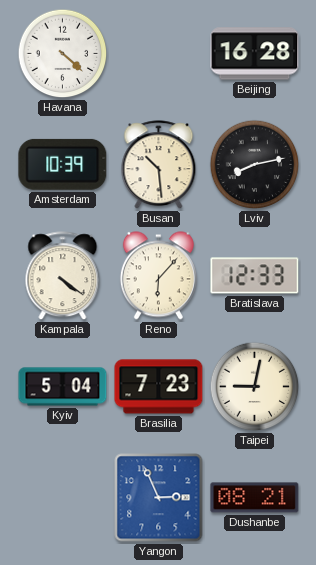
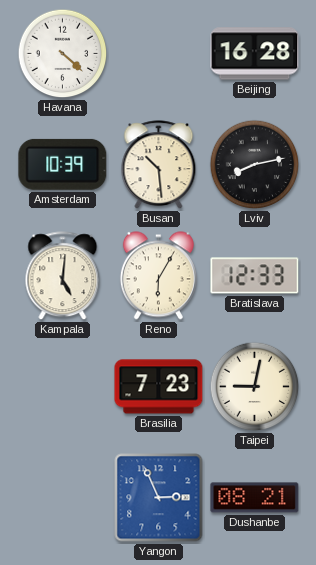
Kampala: 4:21 -> 5:01 (63, 276)
Reno: 6:07 -> 6:05 (158, 276)
Kyiv: 5:04 -> none (63, 387)
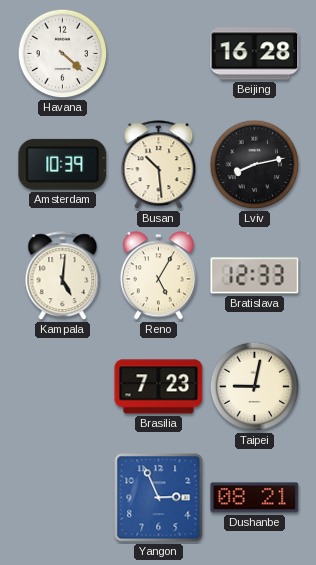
Reno: 6:05 -> 5:05 (158, 276)
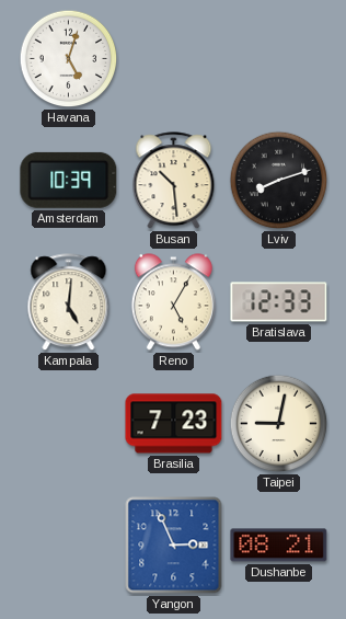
Havana: 4:22 -> 5:03 (69, 59)
Beijing: 16:28 -> none (255, 54)
Lviv: 8:13 -> 8:12 (279, 181)
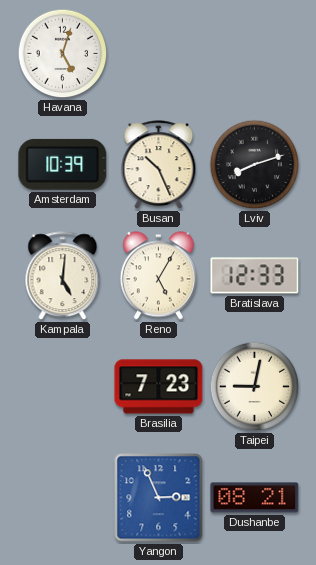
Busan: 10:29 -> 10:26 (159, 165)
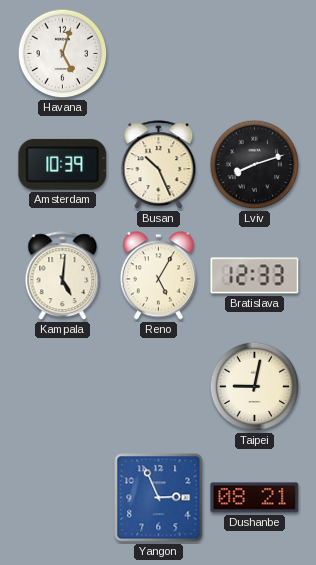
Brasilia: 7:23 -> none (159, 387)
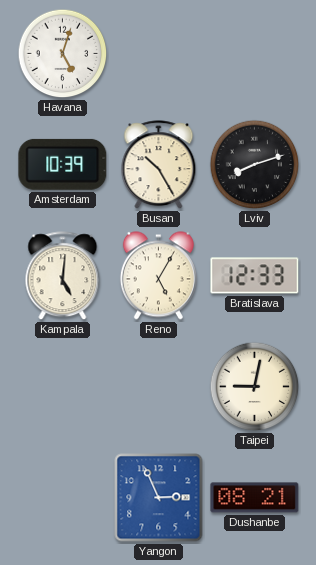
Busan: 10:26 -> 10:25 (159, 165)
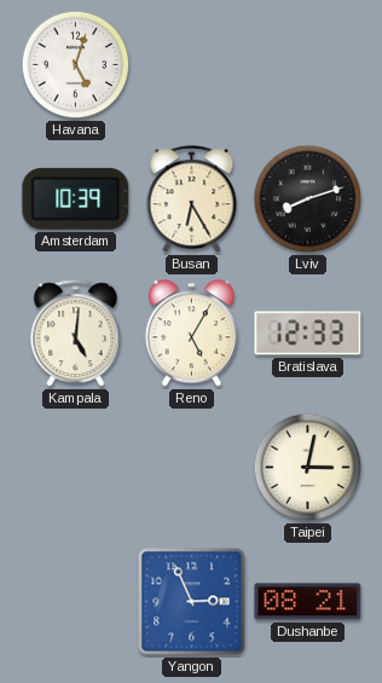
Busan: 10:25 -> 6:25 (192, 199)
Taipei: 9:02 -> 3:02 (308, 468)
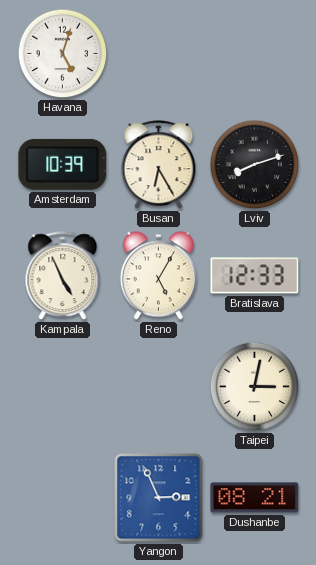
Kampala: 5:01 -> 4:56 (63, 276)
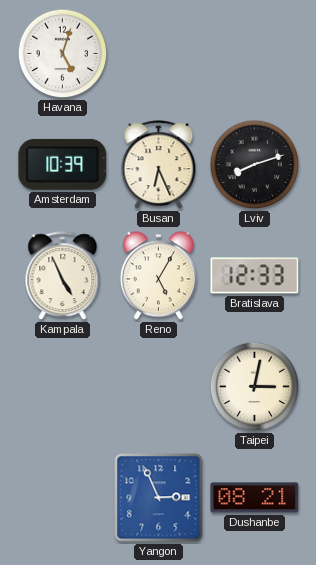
Busan: 6:25 -> 6:26 (159, 165)
